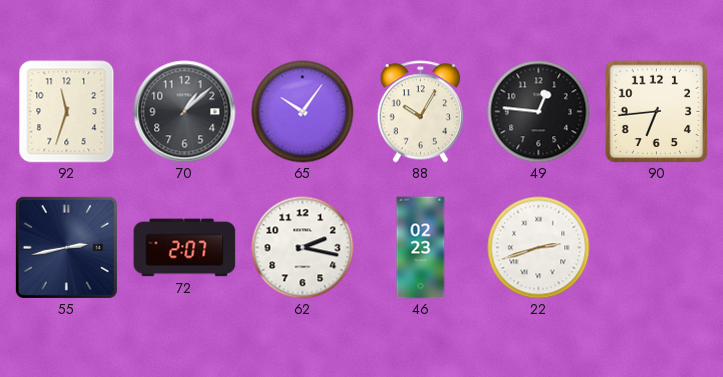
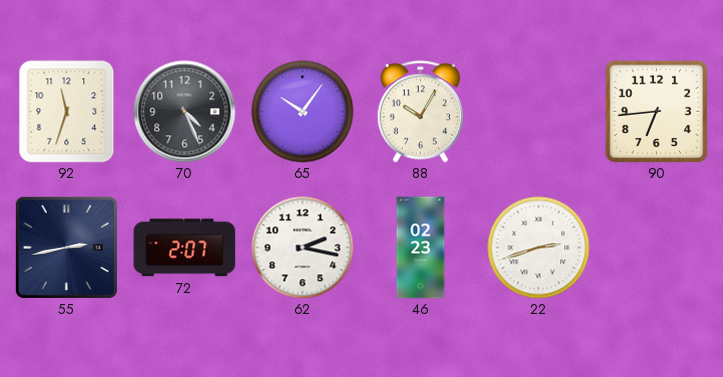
70: 1:08 -> 4:26 (185, 112)
49: 12:46 -> none (539, 112)
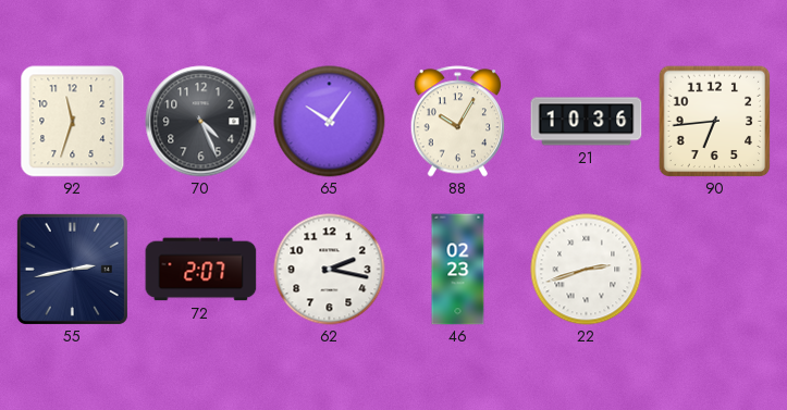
21: none -> 10:36 (587, 122)
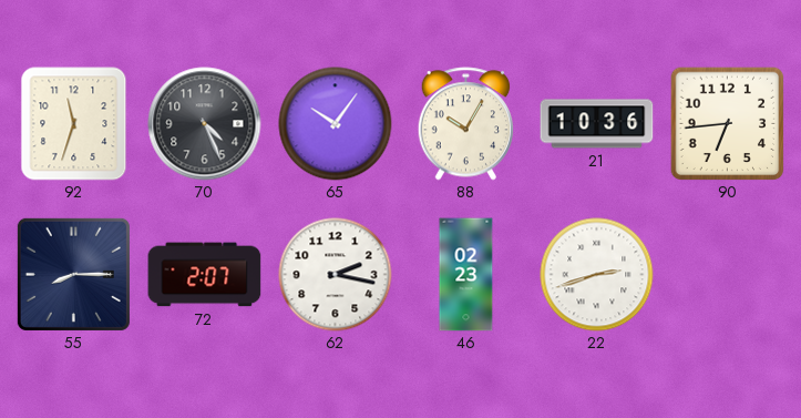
55: 2:43 -> 8:15 (73, 274)
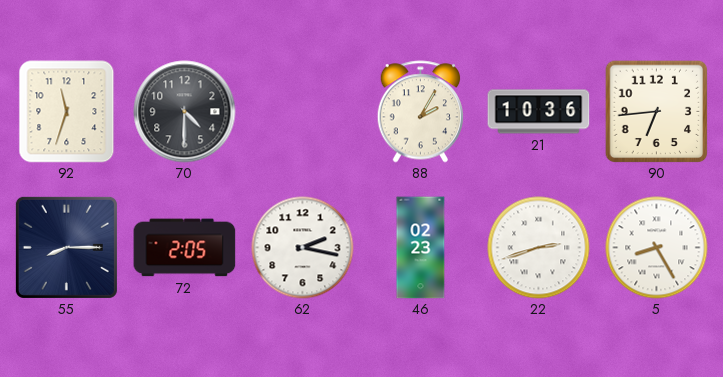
70: 4:26 -> 4:30 (185, 112)
65: 10:06 -> none (336, 124)
88: 10:05 -> 2:05 (420, 112)
72: 2:07 -> 2:05 (185, 248)
5: none -> 8:25 (657, 248)
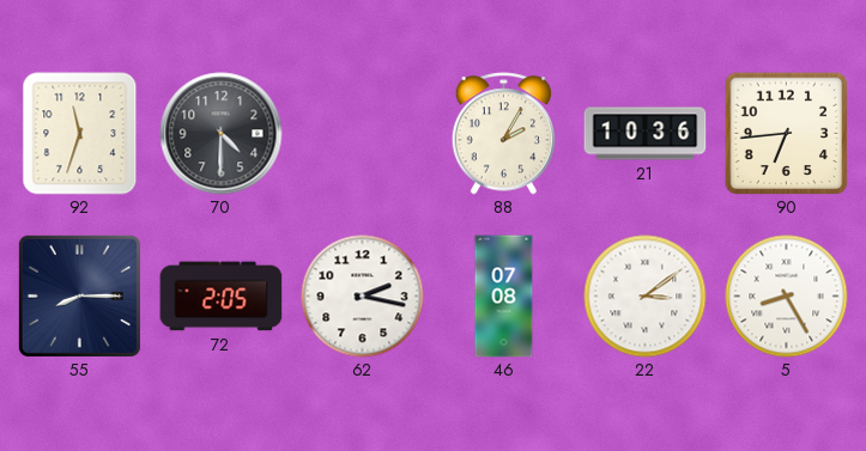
46: 02:23 -> 07:08 (504, 297)
22: 2:42 -> 3:09 (646, 297)
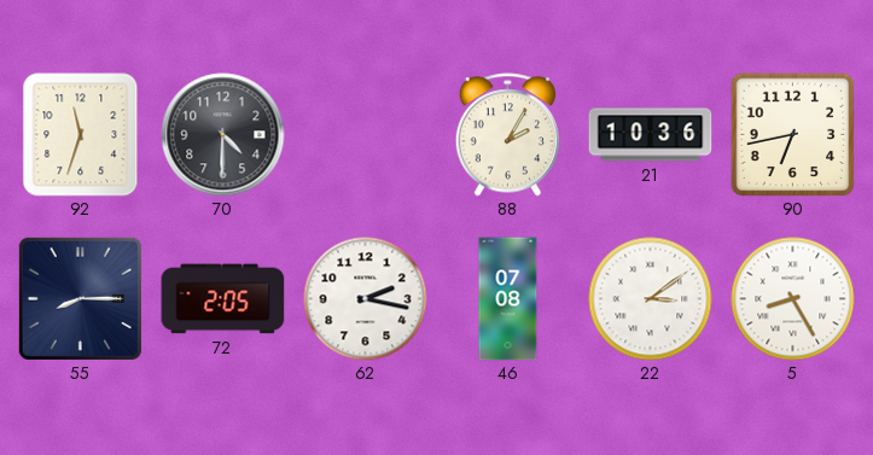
90: 6:44 -> 6:43 (792, 134)
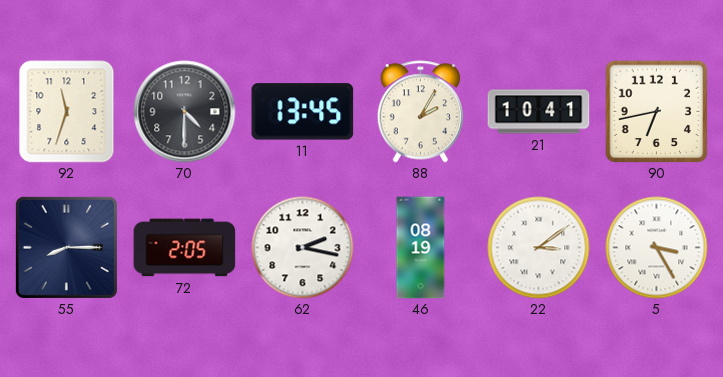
11: none -> 13:45 (303, 112)
21: 10:36 -> 10:41 (539, 112)
46: 07:08 -> 08:19 (421, 248)
5: 8:25 -> 3:25 (657, 248)
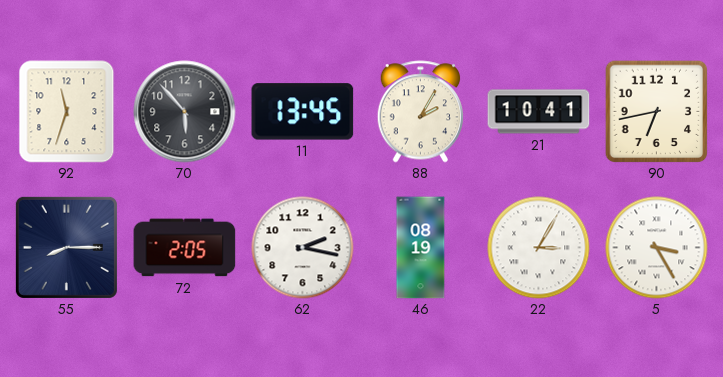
70: 4:30 -> 5:53 (185, 112)
22: 3:09 -> 3:05 (539, 248)
